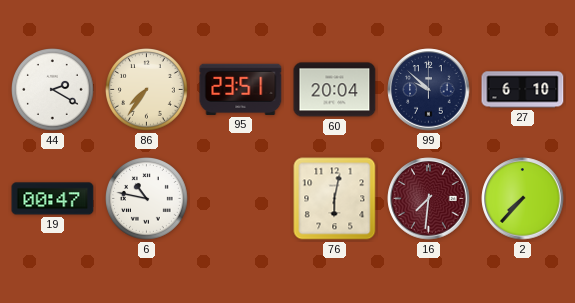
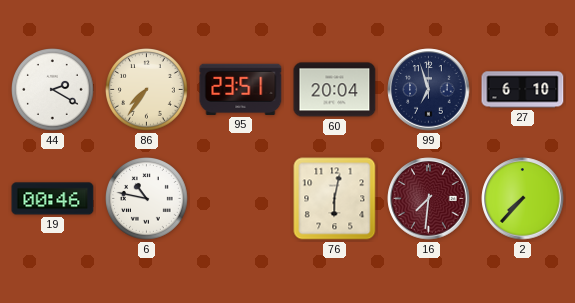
99: 9:52 -> 6:57 (429, 90)
19: 00:47 -> 00:46 (53, 199)
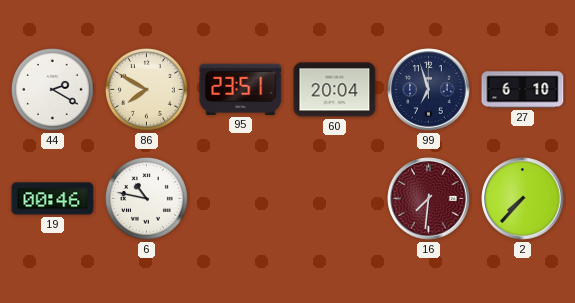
86: 7:36 -> 7:50 (147, 90)
76: 6:02 -> none (335, 199)
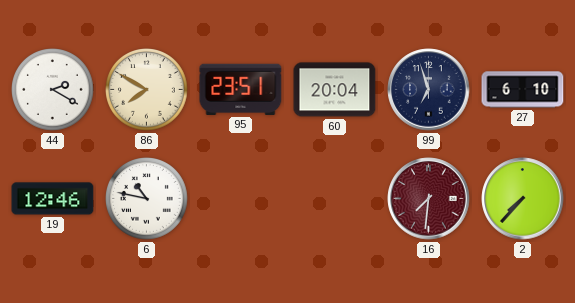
19: 00:46 -> 12:46 (53, 199)
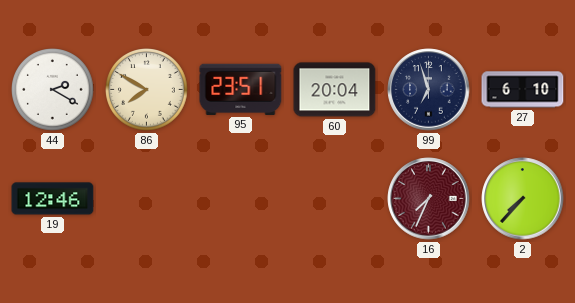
6: 10:47 -> none (147, 199)
16: 7:31 -> 7:34 (429, 199)
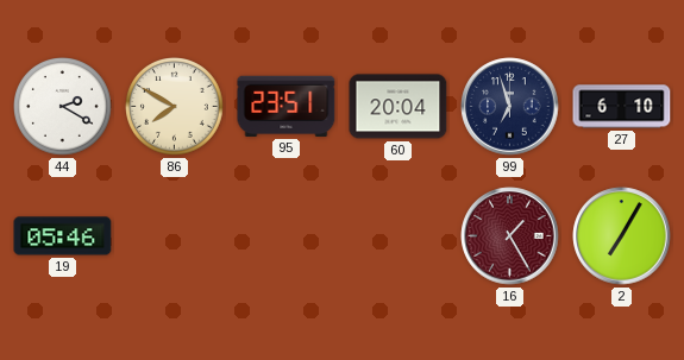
19: 12:46 -> 05:46 (63, 236)
16: 7:34 -> 1:25 (510, 236)
2: 7:37 -> 7:05 (622, 236)
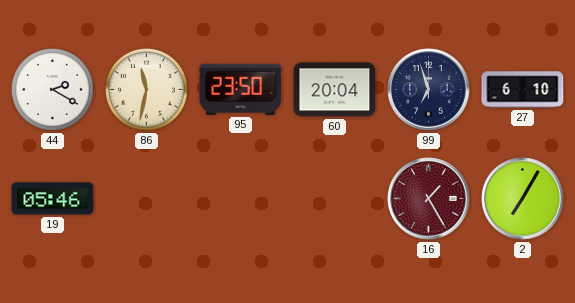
86: 7:50 -> 11:32 (147, 90)
95: 23:51 -> 23:50 (241, 89)
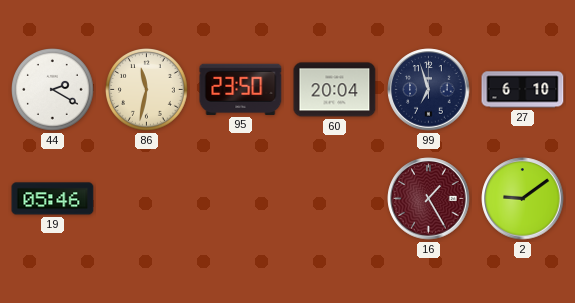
2: 7:05 -> 9:09 (523, 199)
